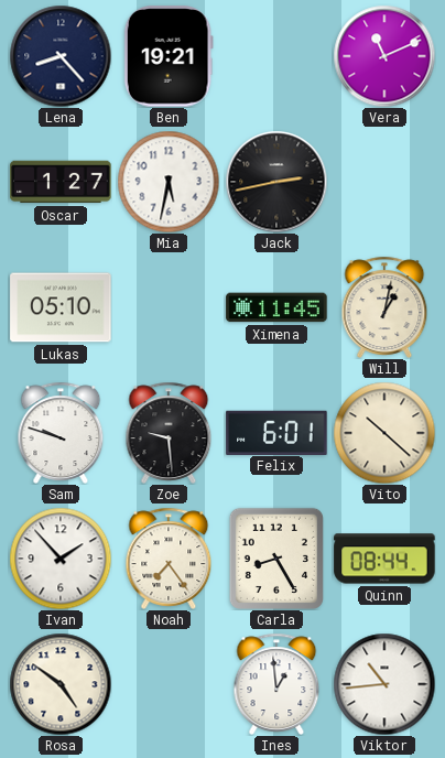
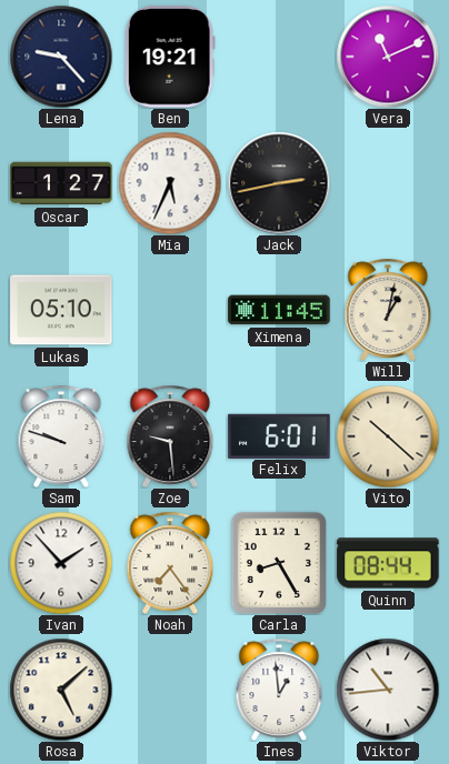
Lena: 8:23 -> 9:23 (61, 57)
Mia: 5:32 -> 5:34 (170, 183)
Rosa: 4:51 -> 5:08 (61, 690)
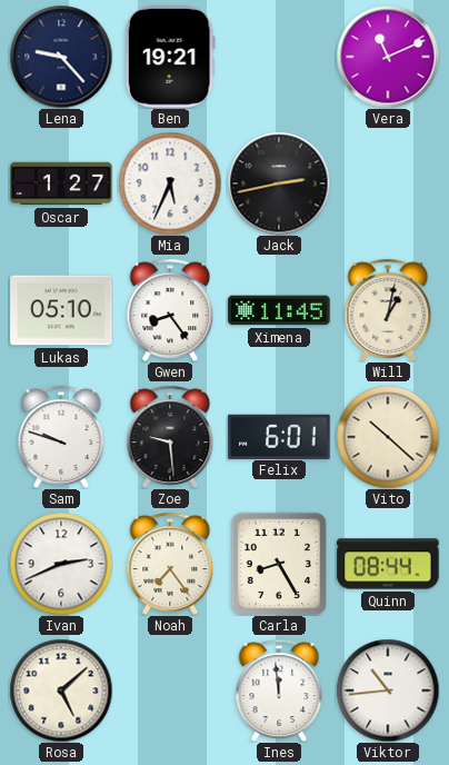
Gwen: none -> 8:24 (170, 310)
Ivan: 1:53 -> 2:41 (61, 564)
Ines: 12:59 -> 11:59 (279, 691)
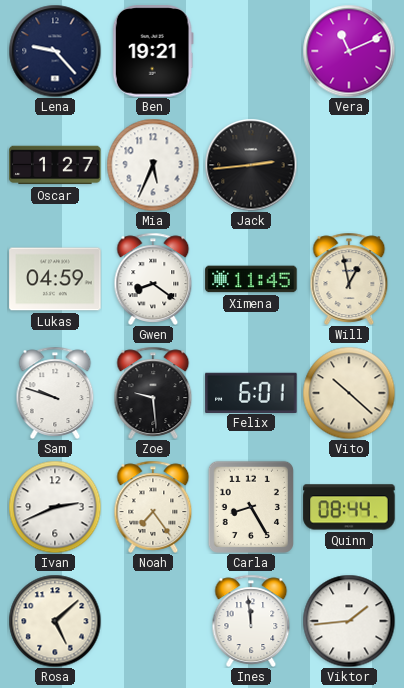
Jack: 2:43 -> 2:44 (251, 165)
Lukas: 05:10 -> 04:59 (55, 279)
Gwen: 8:24 -> 8:21 (153, 279)
Will: 1:02 -> 12:58 (349, 279)
Viktor: 10:44 -> 1:44 (349, 621)
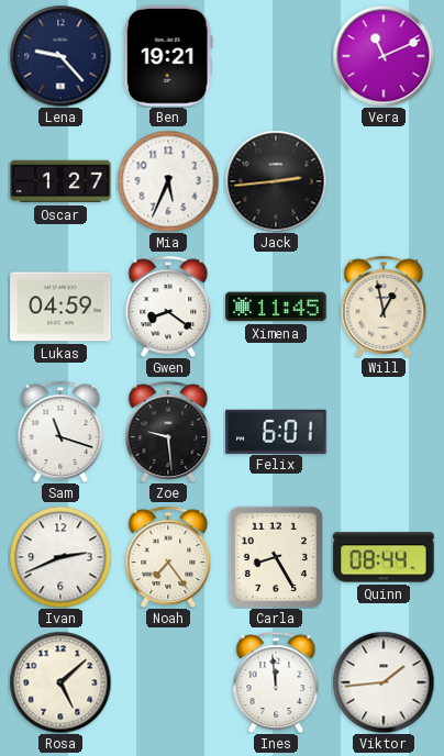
Sam: 9:48 -> 11:18 (60, 432)
Vito: 10:22 -> none (349, 393)
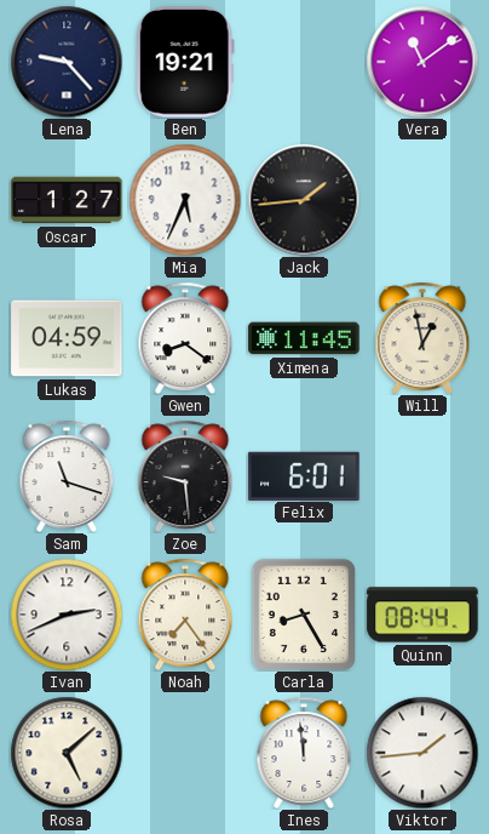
Vera: 11:11 -> 11:09 (422, 62)
Jack: 2:44 -> 1:44 (304, 200)
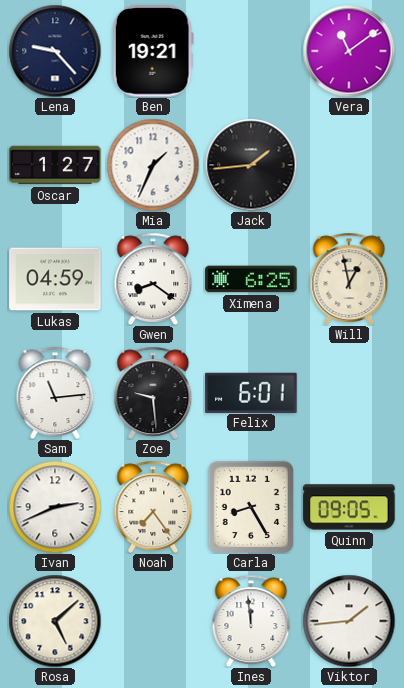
Mia: 5:34 -> 1:34 (153, 165)
Ximena: 11:45 -> 6:25 (251, 279)
Sam: 11:18 -> 11:14 (55, 393)
Quinn: 08:44 -> 09:05 (349, 507)
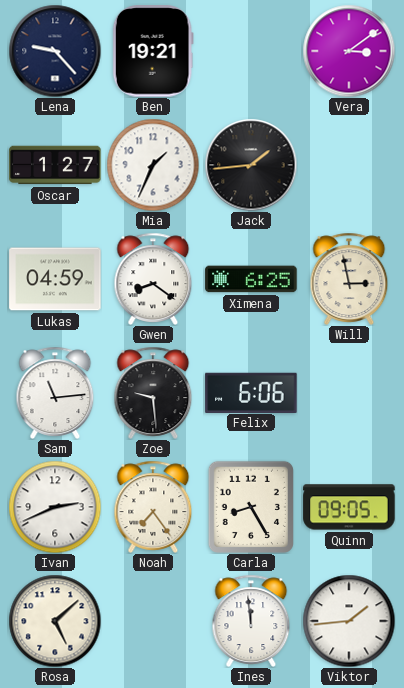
Vera: 11:09 -> 3:09 (349, 51)
Will: 12:58 -> 2:58 (349, 279)
Felix: 6:01 -> 6:06 (251, 392)
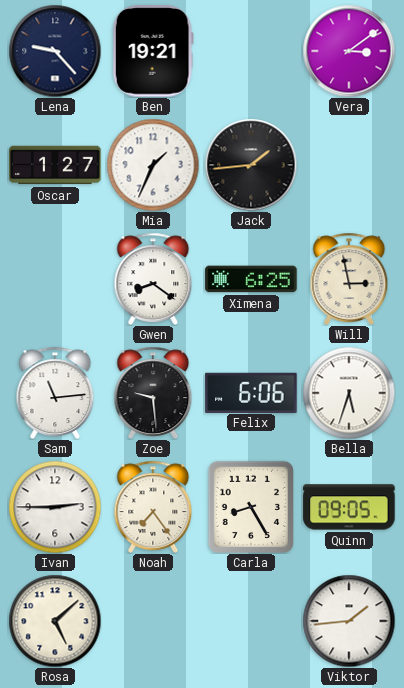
Lukas: 04:59 -> none (55, 279)
Bella: none -> 5:33 (349, 393)
Ivan: 2:41 -> 2:45 (55, 507)
Ines: 11:59 -> none (251, 621)
